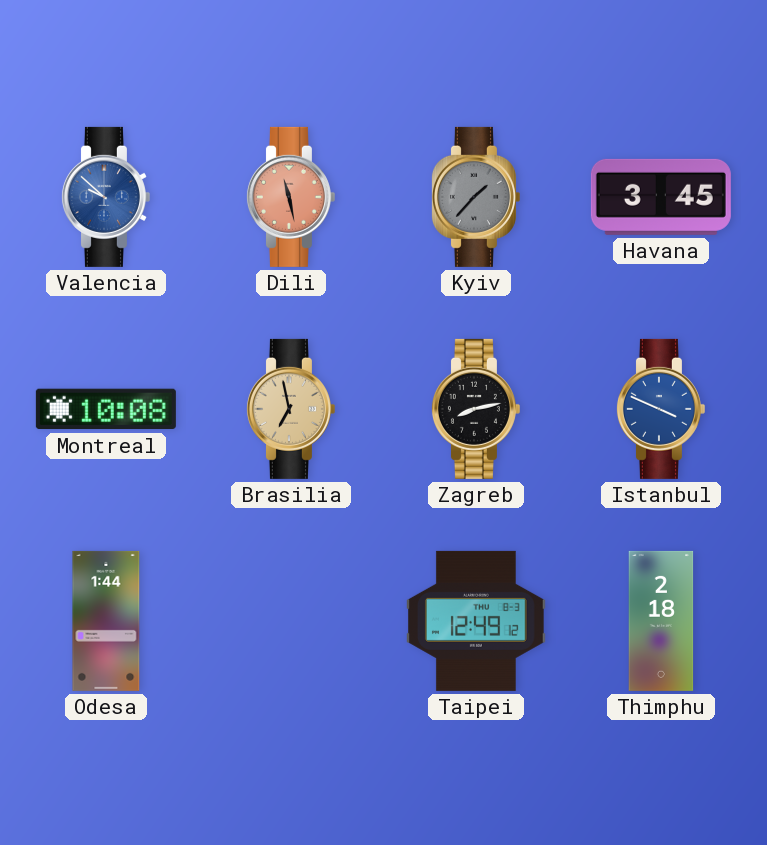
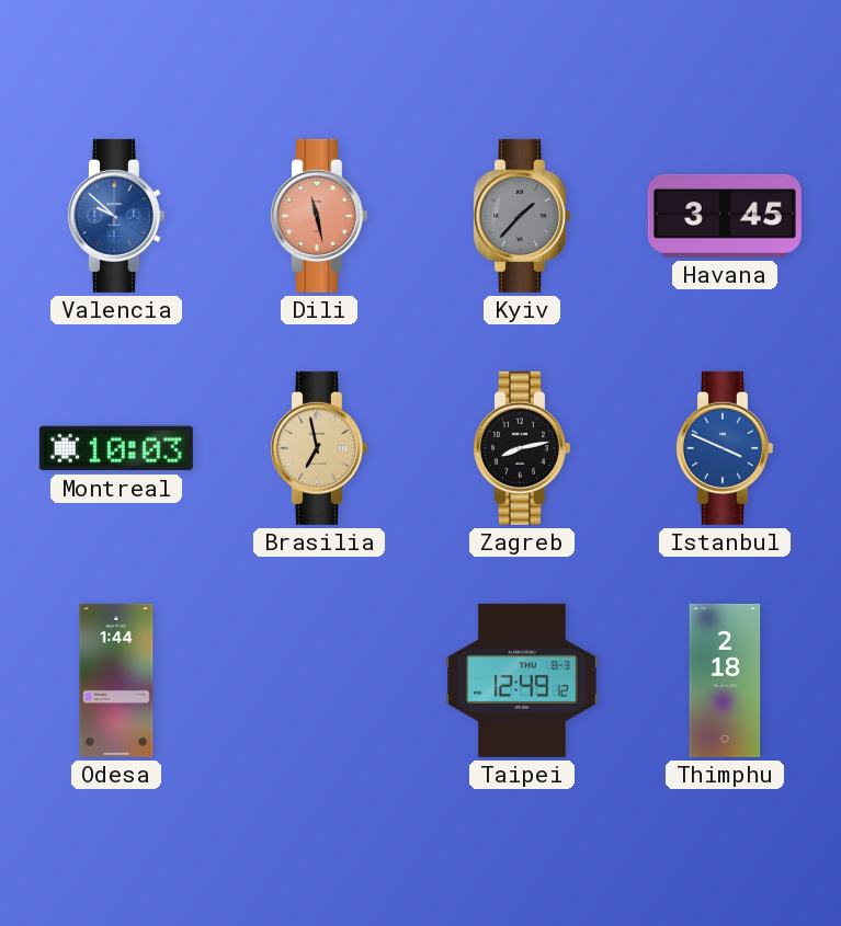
Montreal: 10:08 -> 10:03 (116, 448)
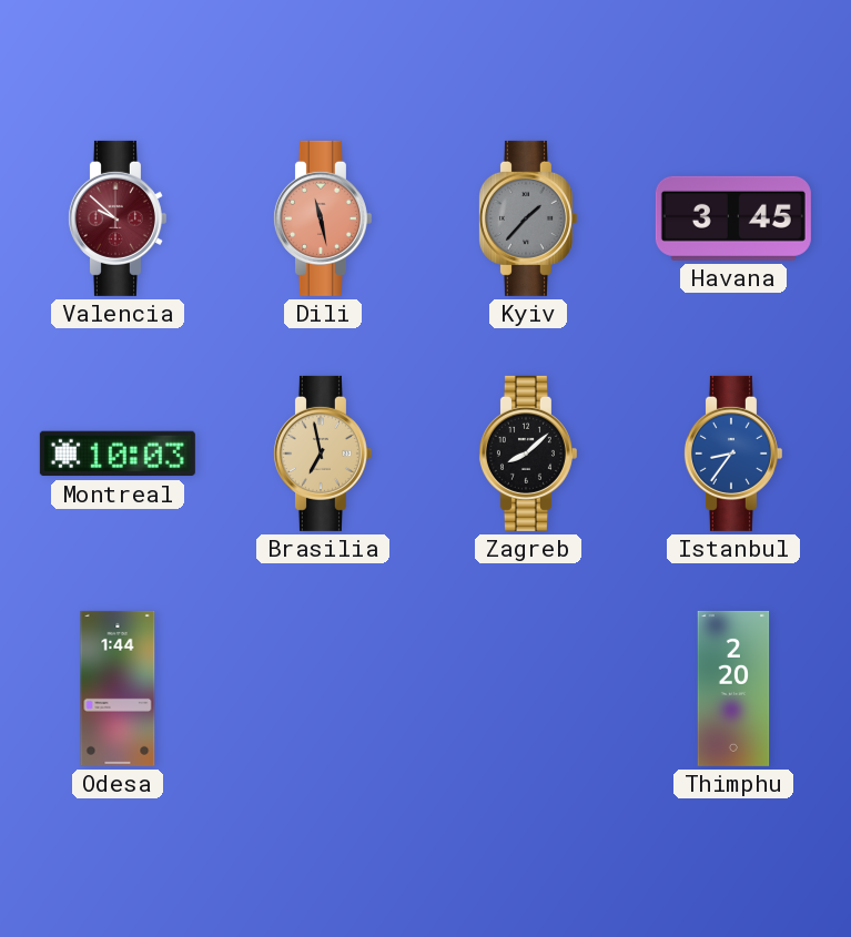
Valencia dial: blue -> burgundy (116, 218)
Zagreb: 8:13 -> 8:08 (527, 454)
Istanbul: 3:49 -> 8:36 (732, 454)
Taipei: 12:49 -> none (523, 681)
Thimphu: 2:18 -> 2:20 (733, 689)
